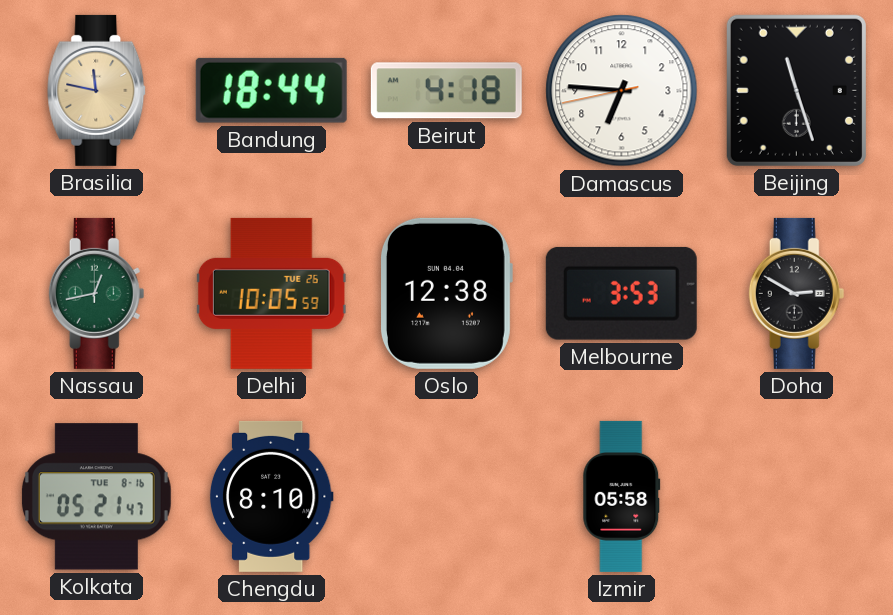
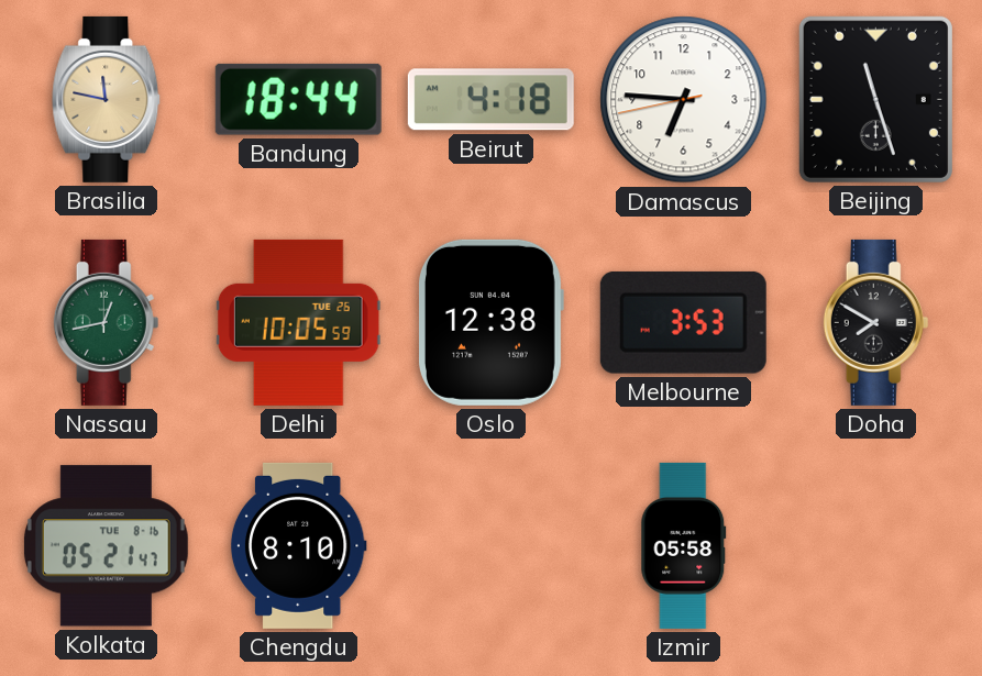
Doha: 2:50 -> 7:50 (876, 322)
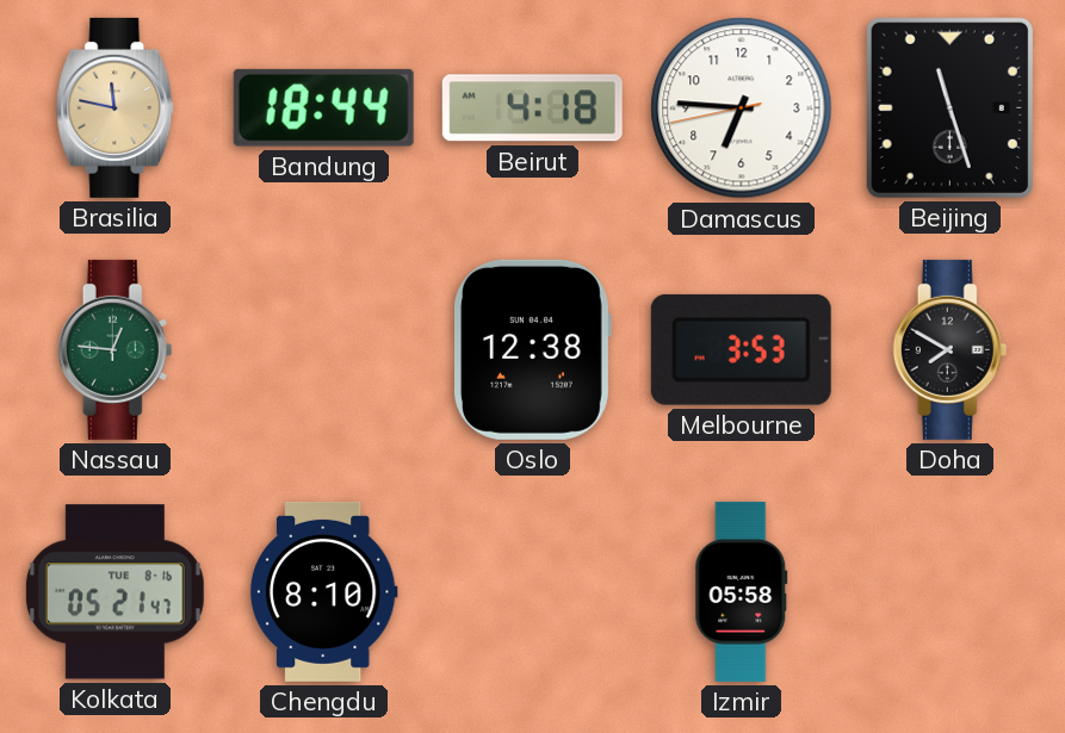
Nassau: 12:43 -> 12:46 (116, 349)
Delhi: 10:05 -> none (298, 322)
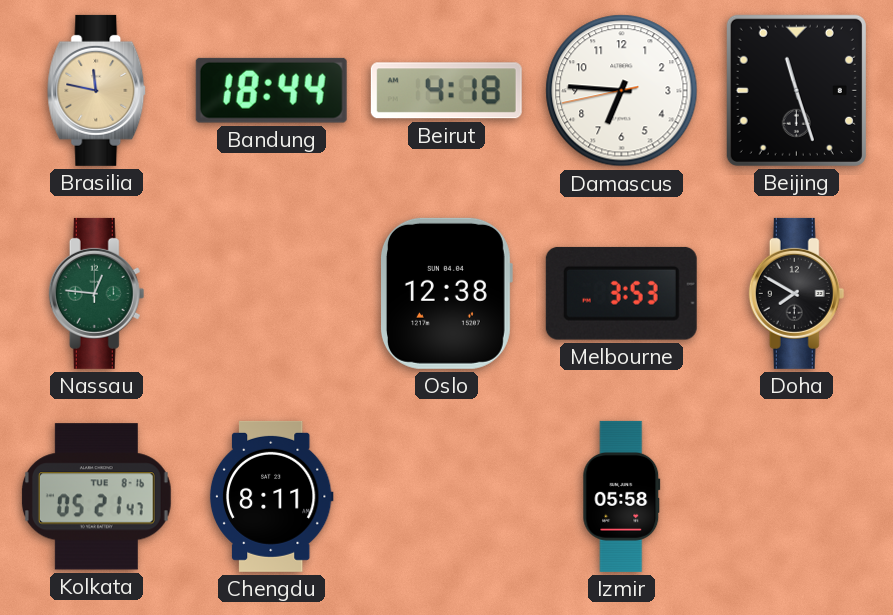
Chengdu: 8:10 -> 8:11 (271, 496)
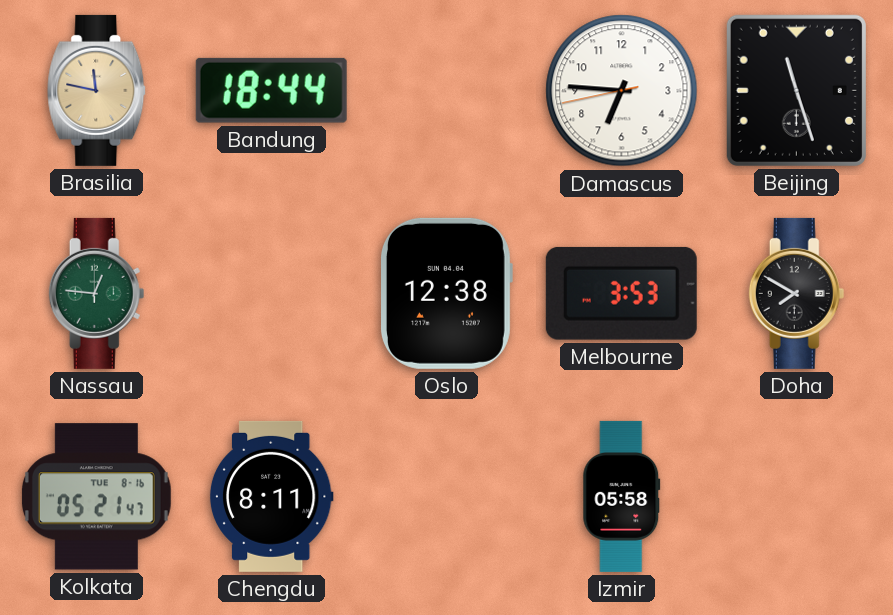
Beirut: 4:18 -> none (446, 91)
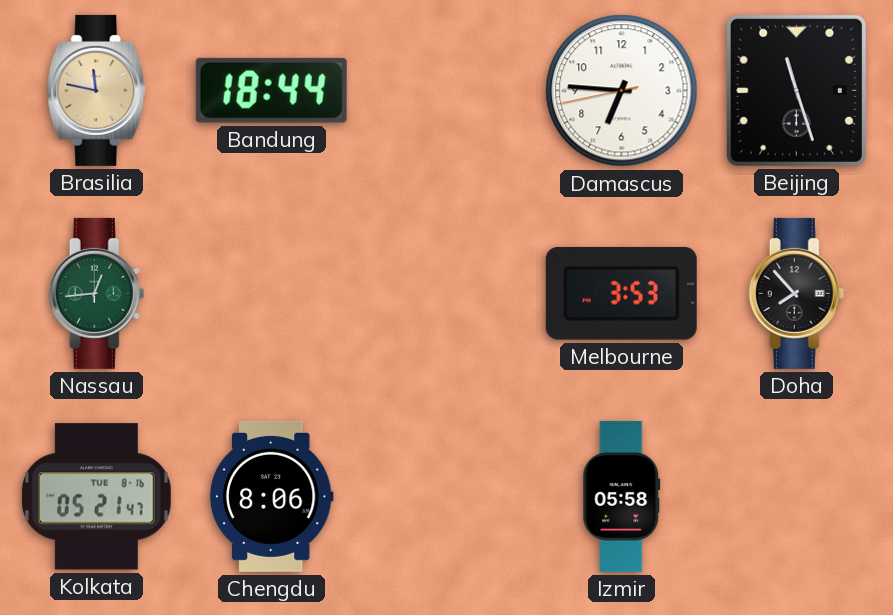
Nassau: 12:46 -> 12:44 (97, 293)
Oslo: 12:38 -> none (447, 293)
Doha: 7:50 -> 7:53 (797, 293)
Chengdu: 8:11 -> 8:06 (271, 496)
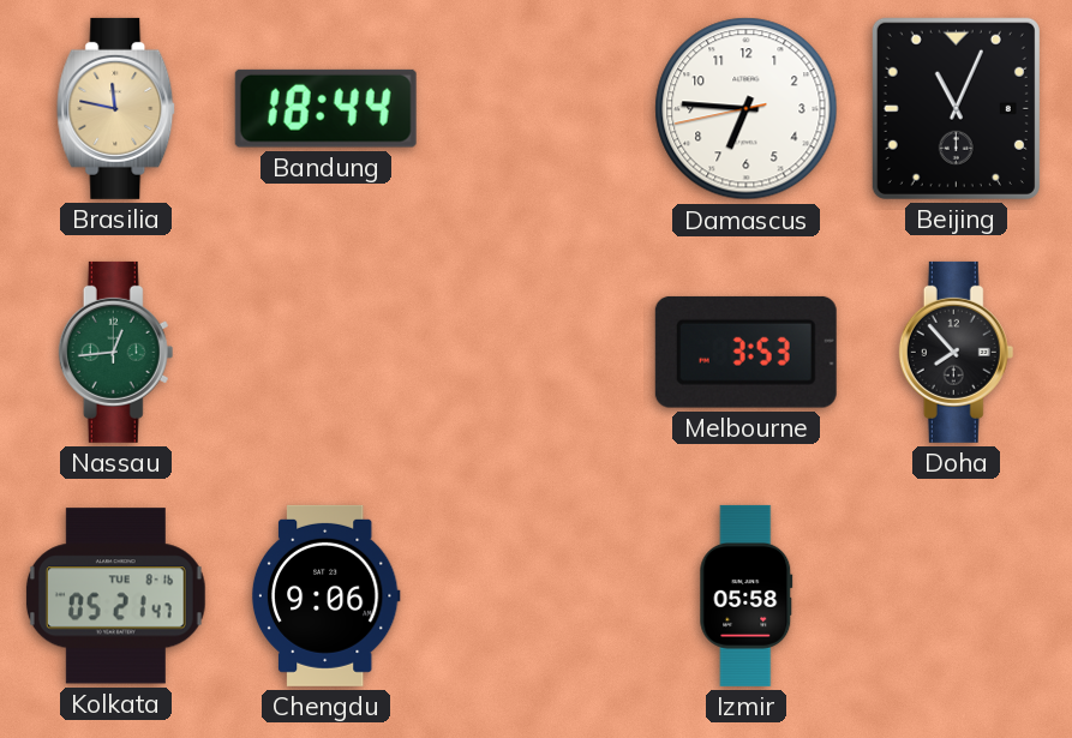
Beijing: 11:27 -> 11:04 (956, 108)
Chengdu: 8:06 -> 9:06 (325, 595)
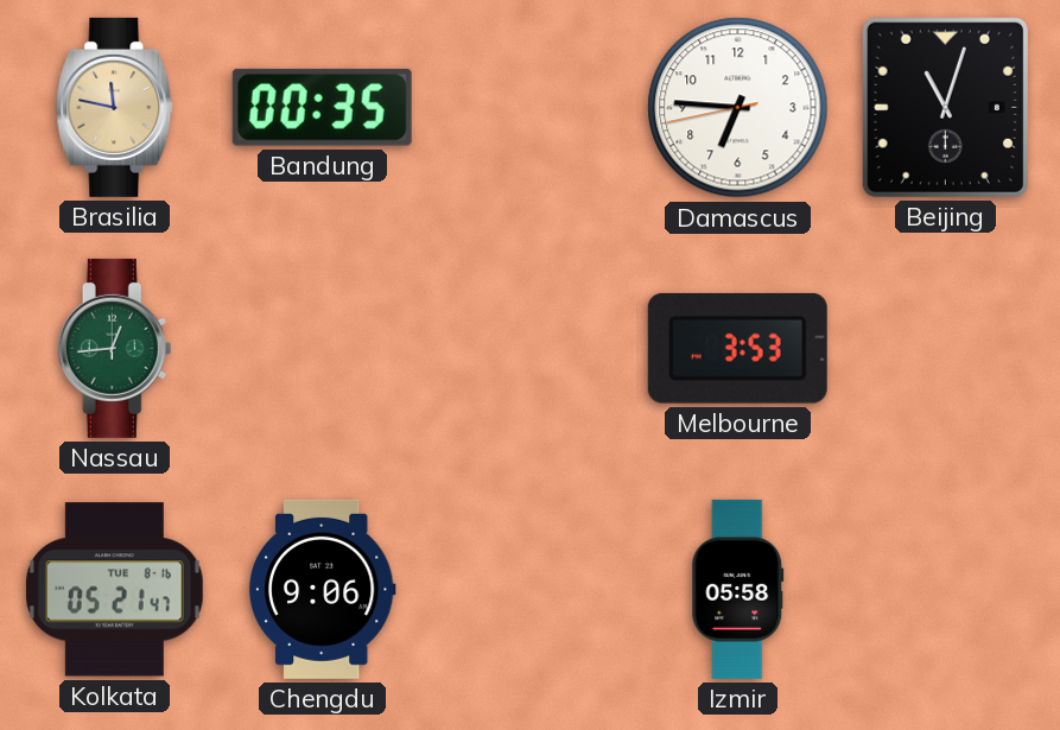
Bandung: 18:44 -> 00:35 (322, 107)
Beijing: 11:04 -> 11:03 (945, 107)
Doha: 7:53 -> none (957, 352)
